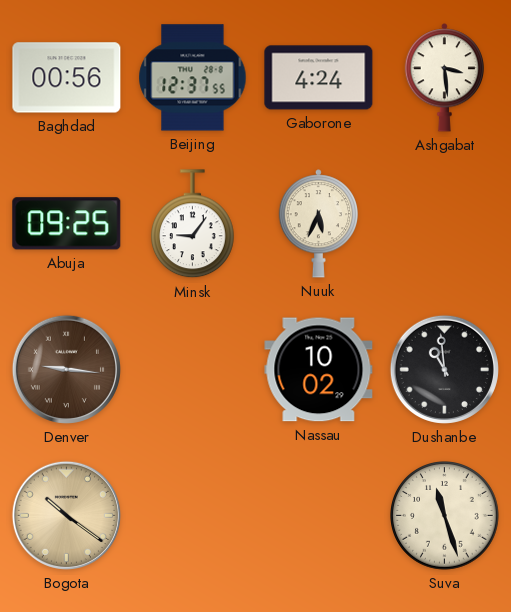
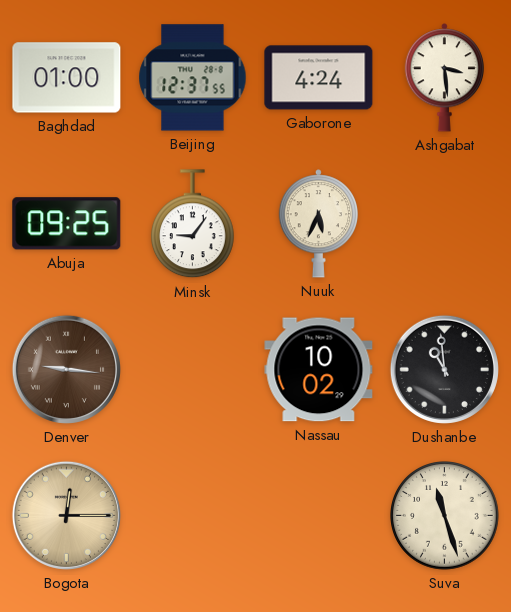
Baghdad: 00:56 -> 01:00 (67, 78)
Bogota: 10:21 -> 12:15 (66, 515)
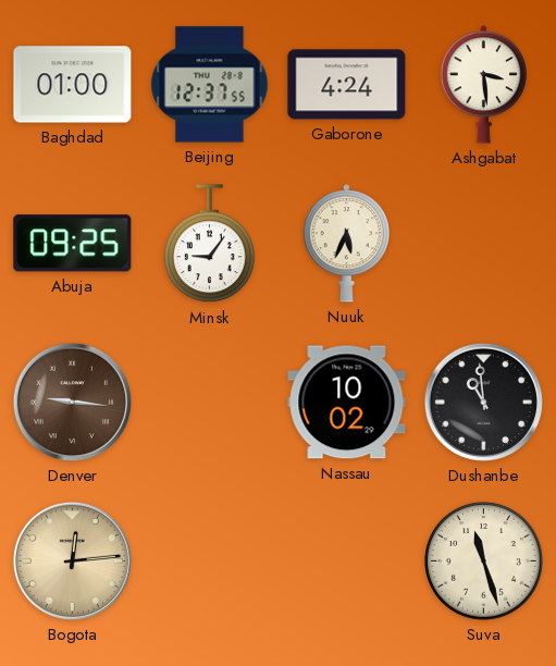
Bogota: 12:15 -> 12:14 (72, 560)
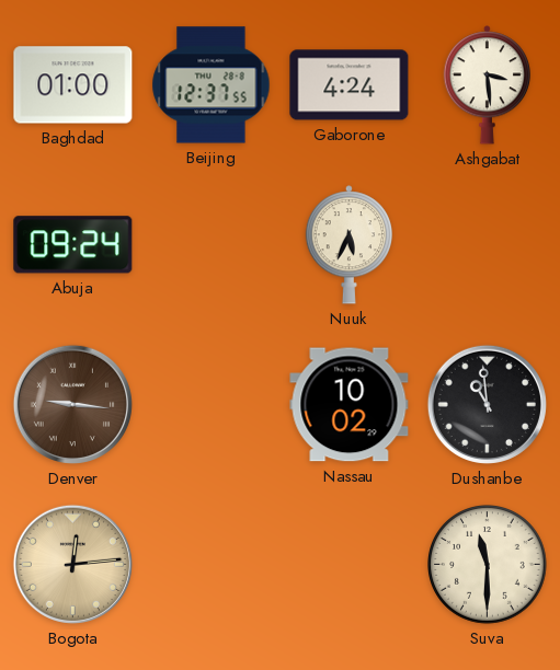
Abuja: 09:25 -> 09:24 (73, 245)
Minsk: 9:06 -> none (210, 244)
Suva: 11:27 -> 11:30 (488, 565)
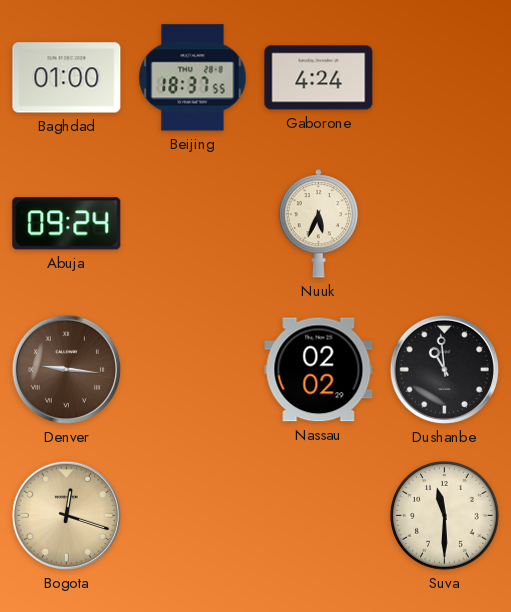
Beijing: 12:37 -> 18:37 (193, 78)
Ashgabat: 3:29 -> none (487, 85)
Nassau: 10:02 -> 02:02 (319, 370)
Bogota: 12:14 -> 12:18 (66, 515)
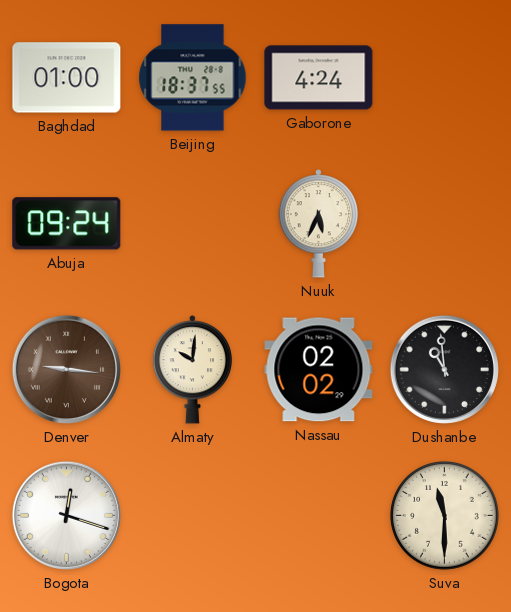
Almaty: none -> 10:01 (192, 370)
Bogota dial: champagne -> white (66, 515)
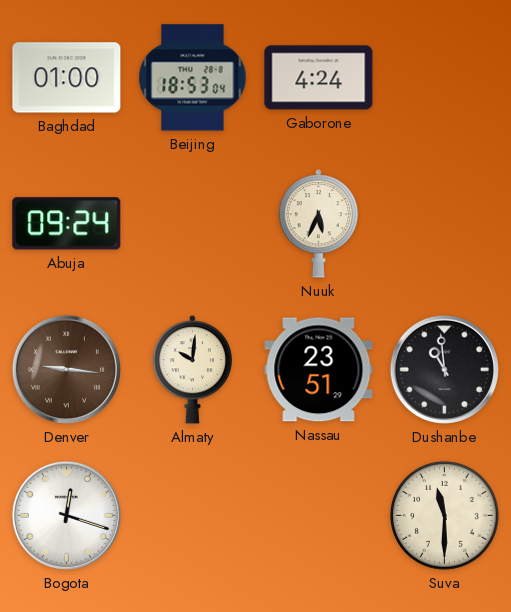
Beijing: 18:37 -> 18:53 (193, 78)
Nassau: 02:02 -> 23:51 (319, 370)
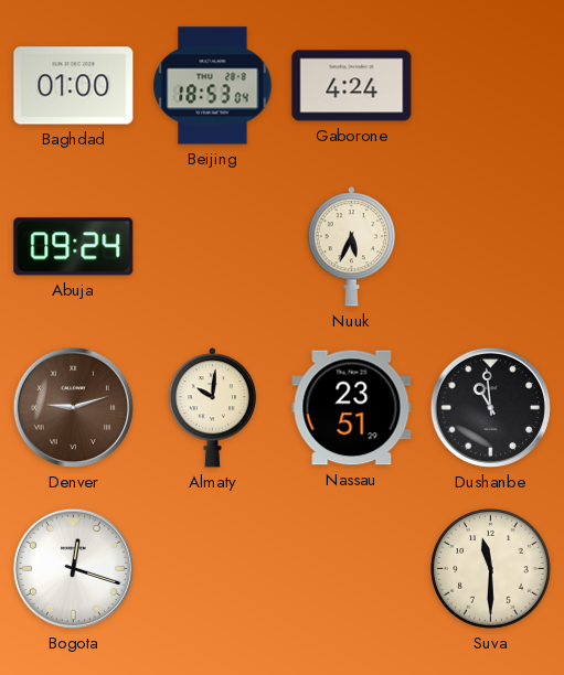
Denver: 9:16 -> 9:12 (73, 407)
